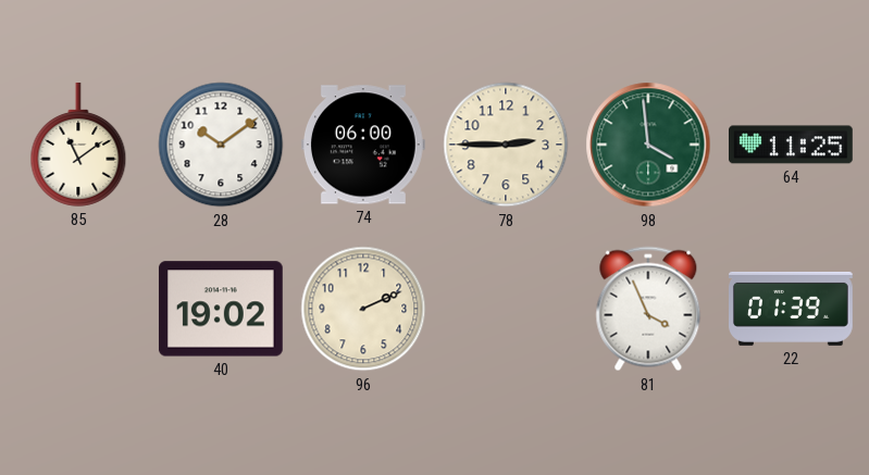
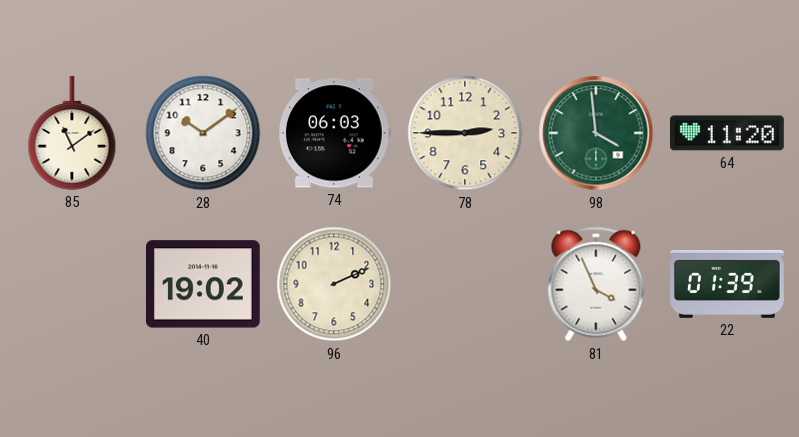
74: 06:00 -> 06:03 (334, 133)
64: 11:25 -> 11:20 (728, 133)
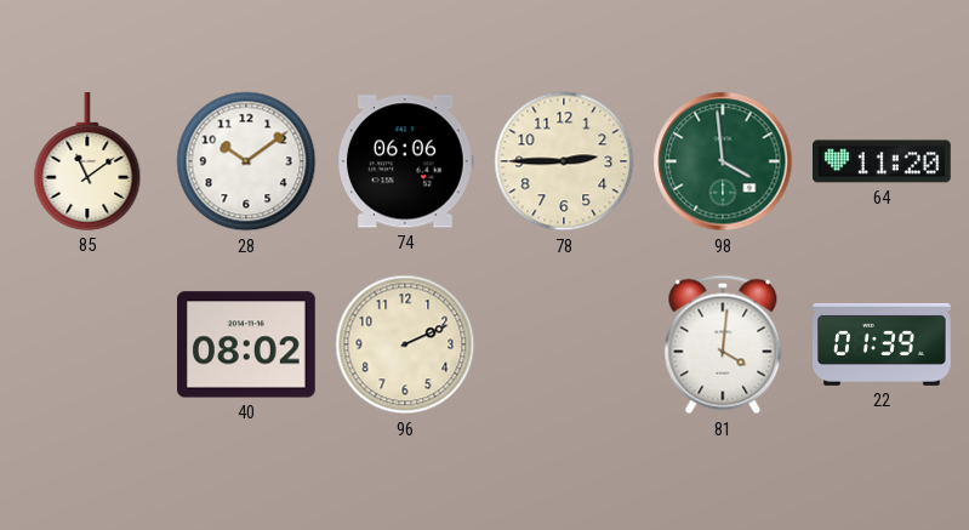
74: 06:03 -> 06:06 (405, 161)
40: 19:02 -> 08:02 (246, 344)
81: 3:56 -> 4:01 (723, 344)
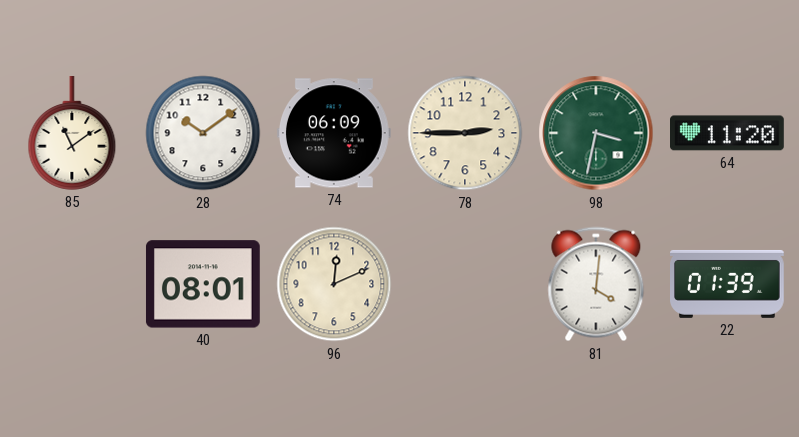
74: 06:06 -> 06:09 (334, 133)
98: 3:59 -> 3:32 (596, 133)
40: 08:02 -> 08:01 (203, 284)
96: 2:11 -> 12:11 (334, 284)
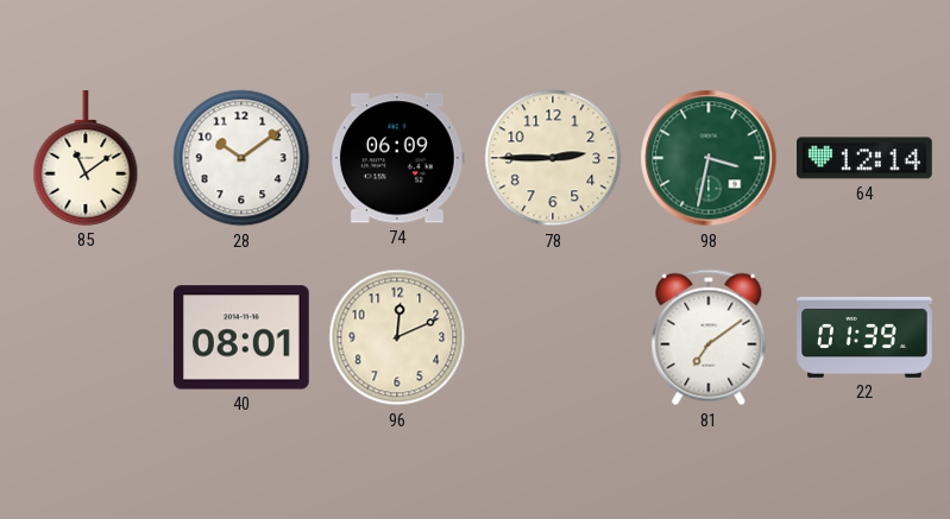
64: 11:20 -> 12:14 (866, 158)
81: 4:01 -> 7:09 (709, 337)
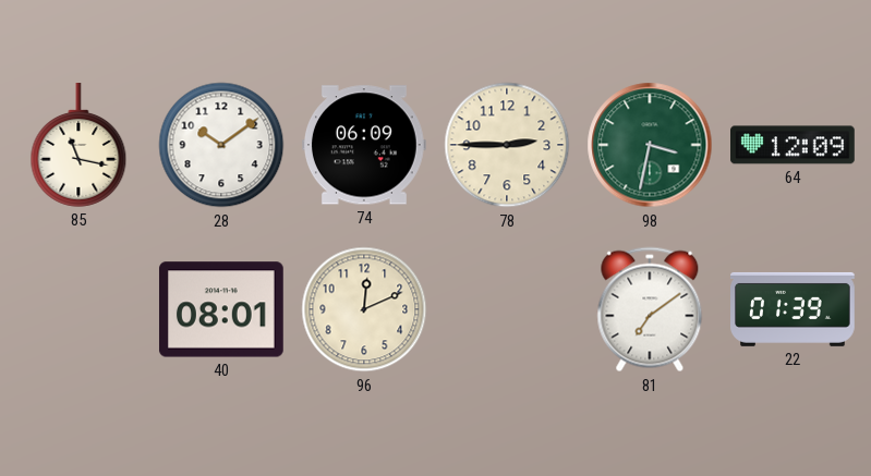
85: 11:09 -> 11:17 (78, 146)
64: 12:14 -> 12:09 (794, 145)
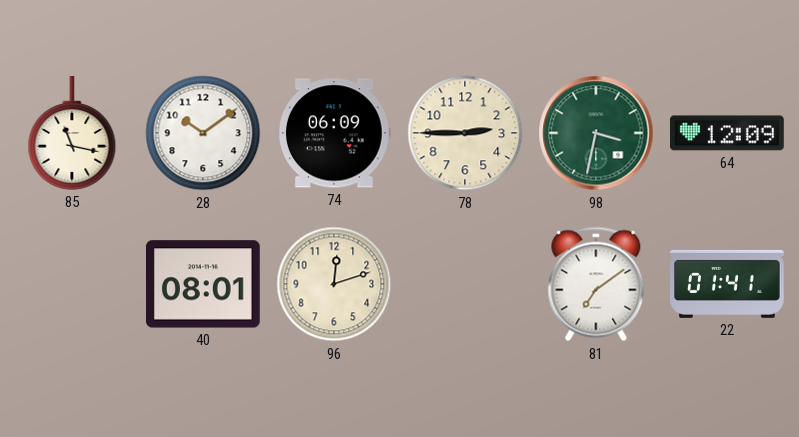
96: 12:11 -> 12:12 (334, 284)
22: 01:39 -> 01:41 (728, 284)
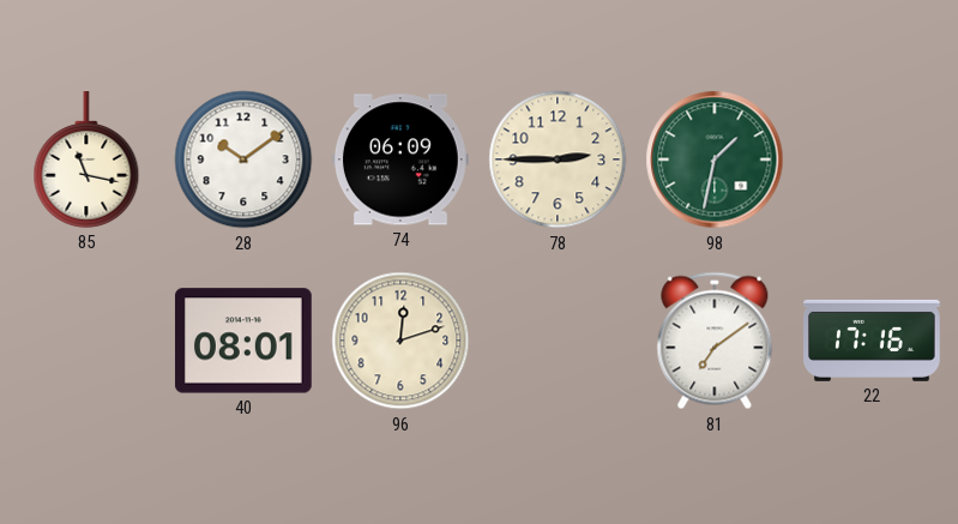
98: 3:32 -> 1:32 (715, 159)
64: 12:09 -> none (728, 133)
22: 01:41 -> 17:16 (873, 341)
